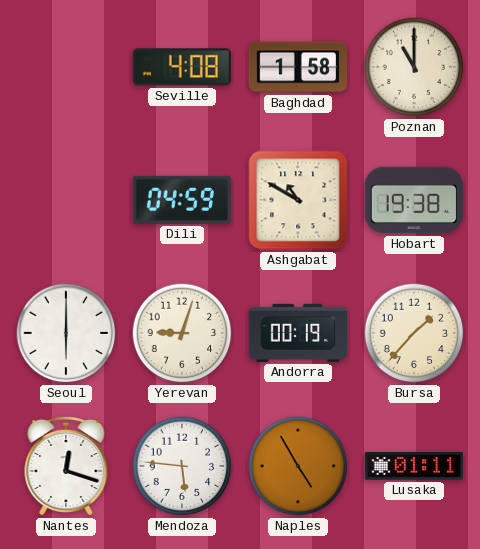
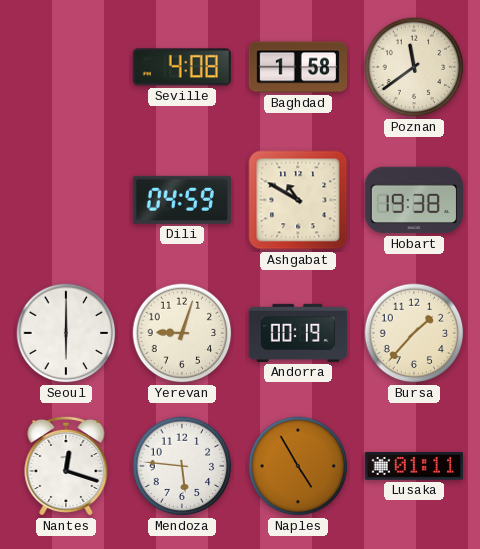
Poznan: 11:00 -> 11:39 (414, 67)
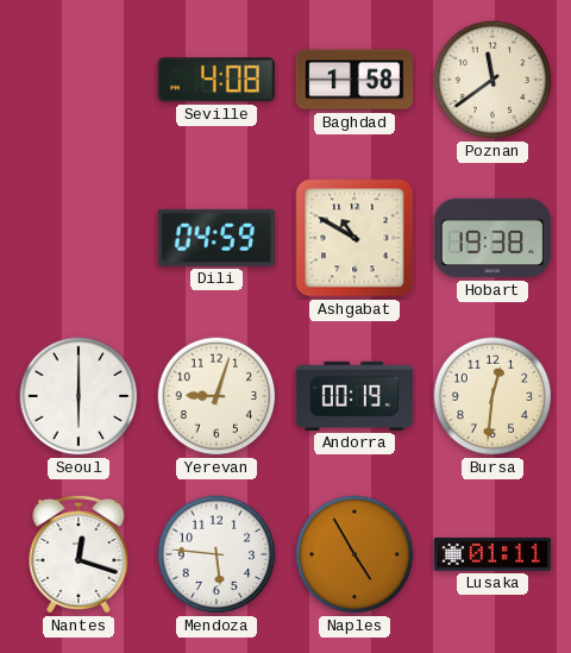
Bursa: 1:37 -> 12:31 (492, 396)
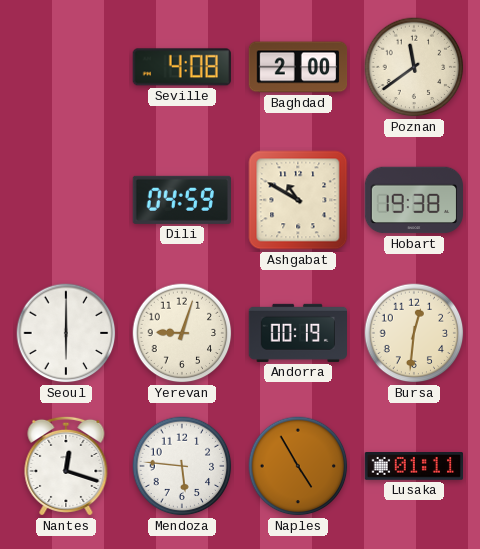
Baghdad: 1:58 -> 2:00 (298, 67)
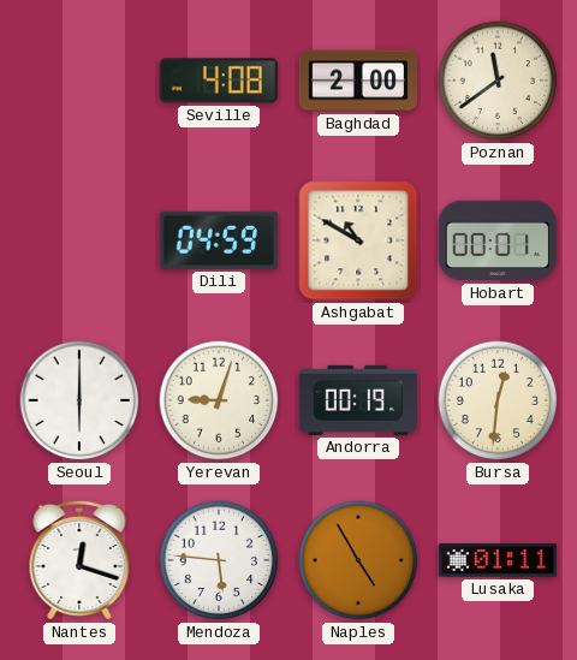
Hobart: 19:38 -> 00:01 (498, 240)
